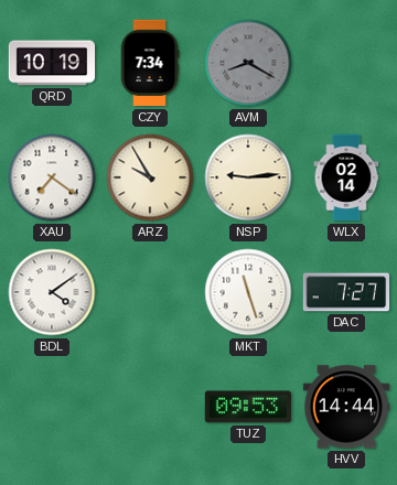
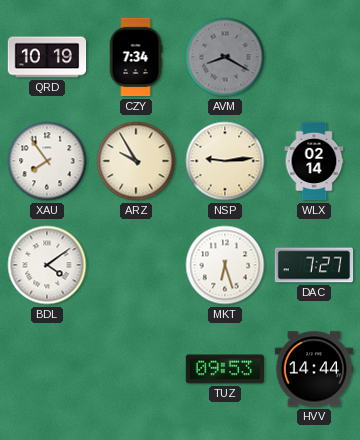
XAU: 7:21 -> 7:54 (47, 161)
MKT: 11:27 -> 6:27 (225, 265)
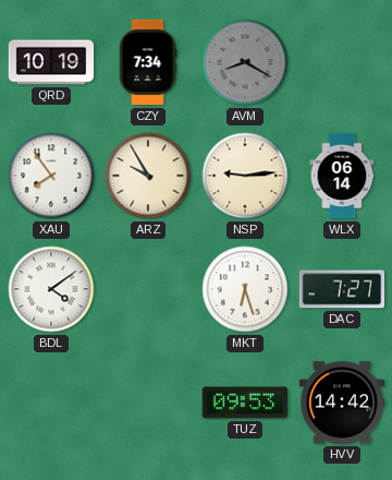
WLX: 02:14 -> 06:14 (342, 176)
HVV: 14:44 -> 14:42 (342, 403)
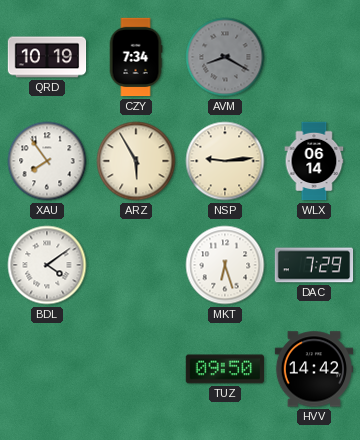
ARZ: 9:55 -> 5:55 (136, 161)
DAC: 7:27 -> 7:29 (314, 265)
TUZ: 09:53 -> 09:50 (224, 369)
